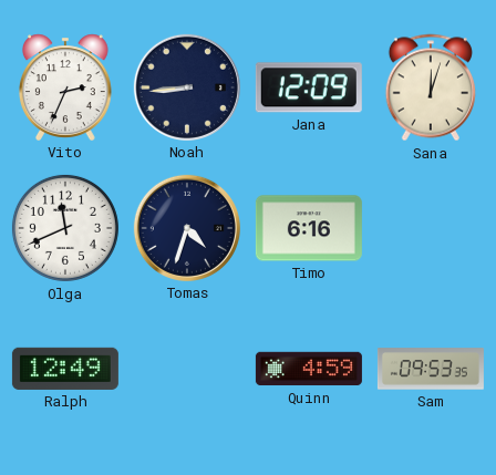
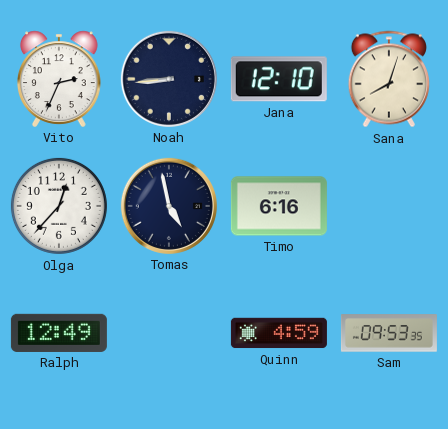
Jana: 12:09 -> 12:10 (279, 79)
Sana: 12:03 -> 8:03 (389, 79)
Olga: 11:41 -> 12:37 (59, 206)
Tomas: 4:33 -> 4:58 (169, 206)
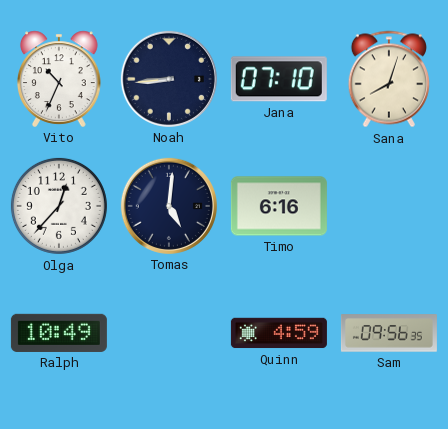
Vito: 2:34 -> 10:34 (59, 79)
Jana: 12:10 -> 07:10 (279, 79)
Tomas: 4:58 -> 5:01 (169, 206)
Ralph: 12:49 -> 10:49 (59, 333)
Sam: 09:53 -> 09:56 (389, 333)
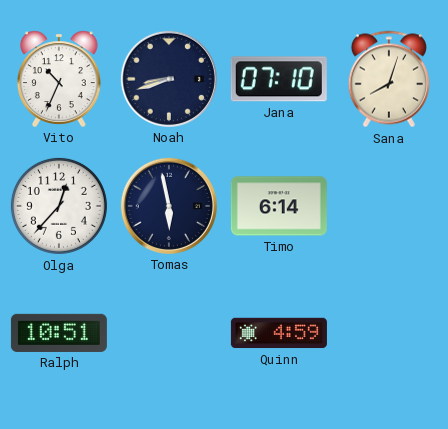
Noah: 8:44 -> 8:42 (169, 79)
Tomas: 5:01 -> 5:58 (169, 206)
Timo: 6:16 -> 6:14 (279, 206)
Ralph: 10:49 -> 10:51 (59, 333)
Sam: 09:56 -> none (389, 333)
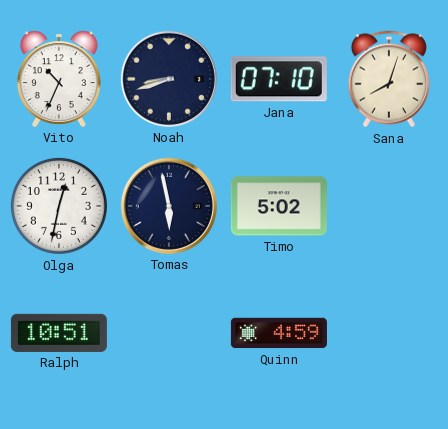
Olga: 12:37 -> 12:32 (59, 206)
Timo: 6:14 -> 5:02 (279, 206)
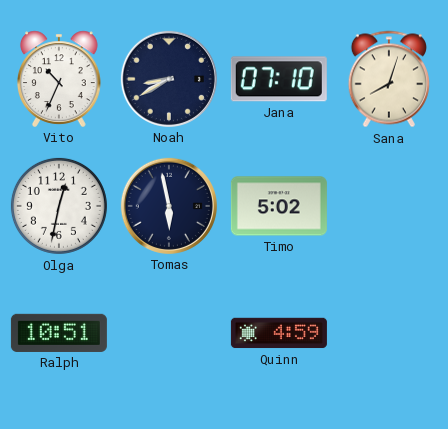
Noah: 8:42 -> 8:40 (169, 79)
